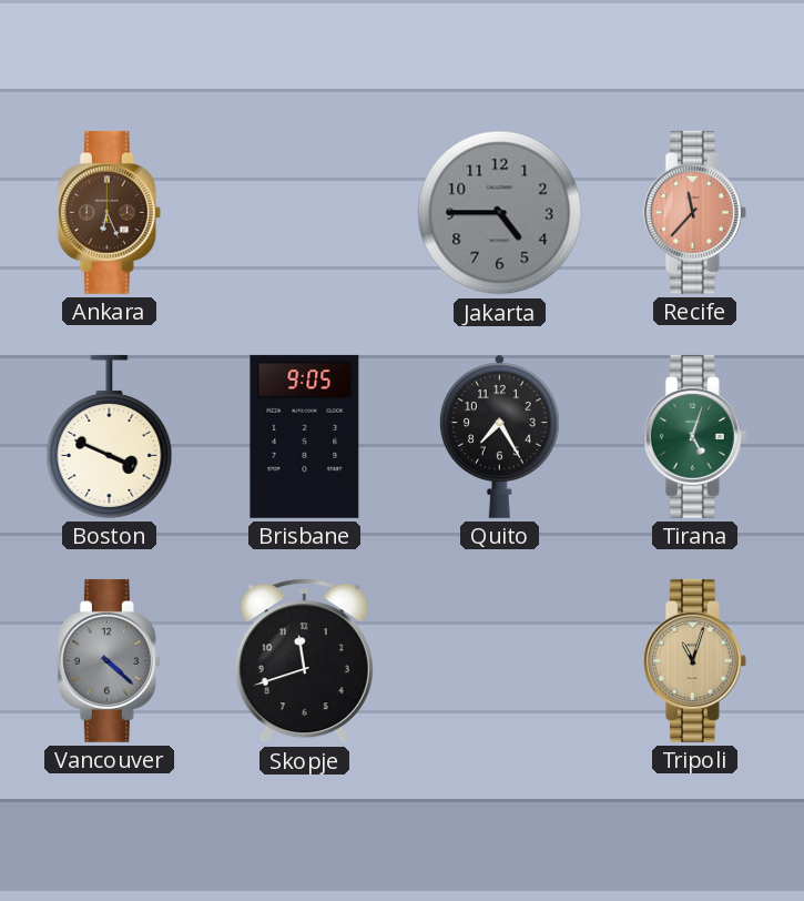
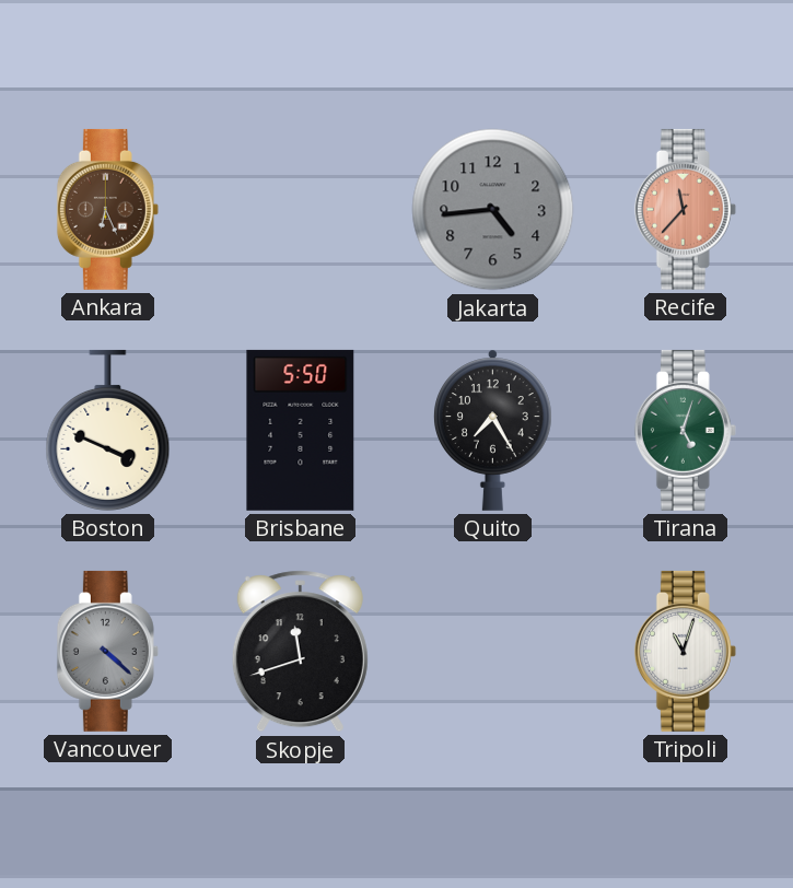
Jakarta: 4:45 -> 4:44 (493, 210)
Brisbane: 9:05 -> 5:50 (301, 430)
Tripoli dial: champagne -> white (685, 651)
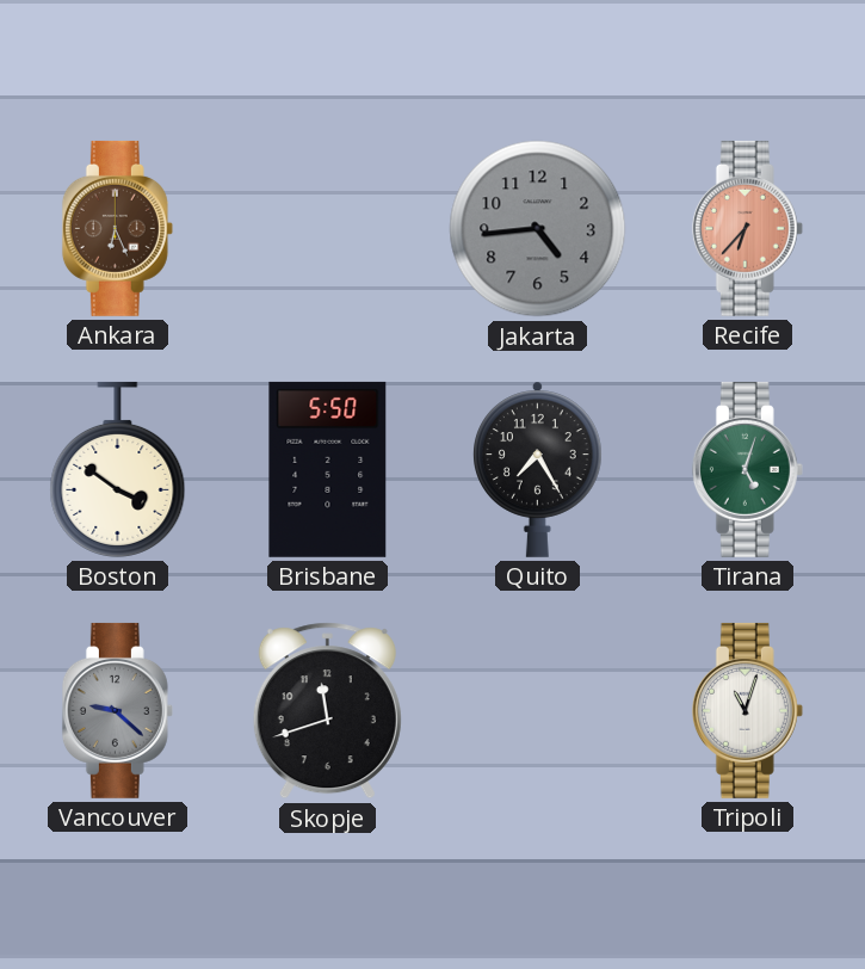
Recife: 11:37 -> 6:37 (747, 228)
Boston: 3:49 -> 3:51 (118, 469)
Vancouver: 4:22 -> 9:22 (117, 710)
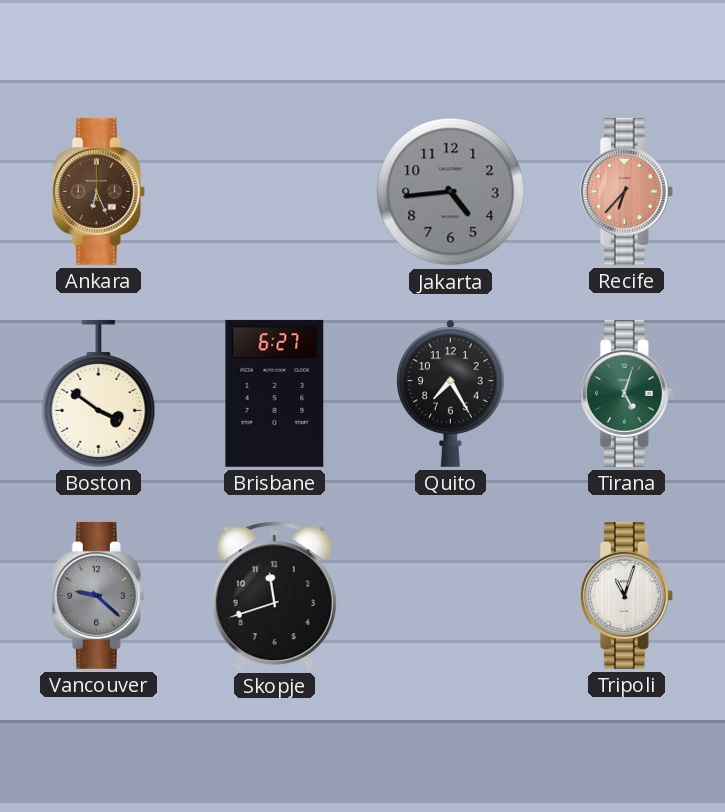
Brisbane: 5:50 -> 6:27 (275, 393)
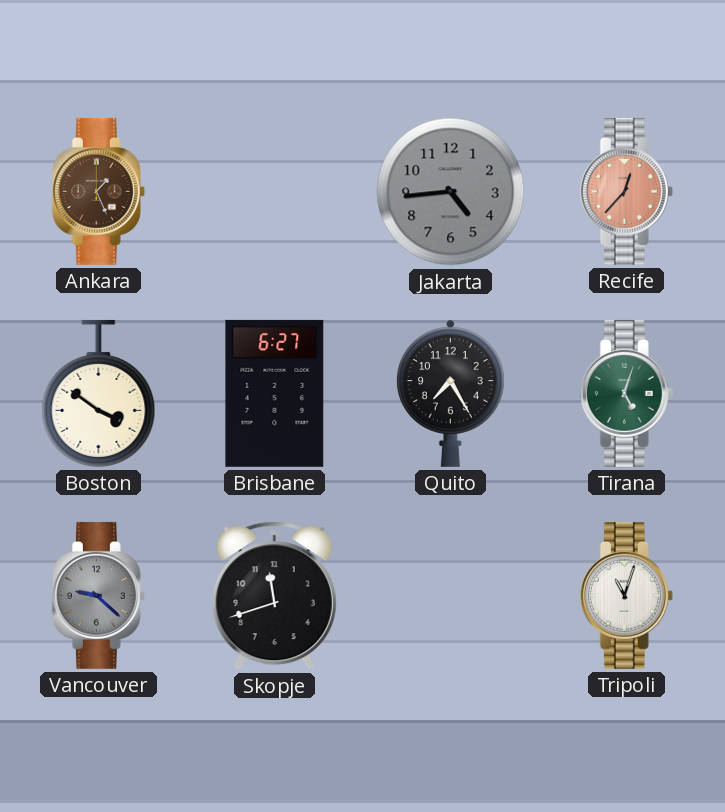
Ankara: 6:26 -> 1:26 (98, 191)
Recife: 6:37 -> 12:37 (626, 191)
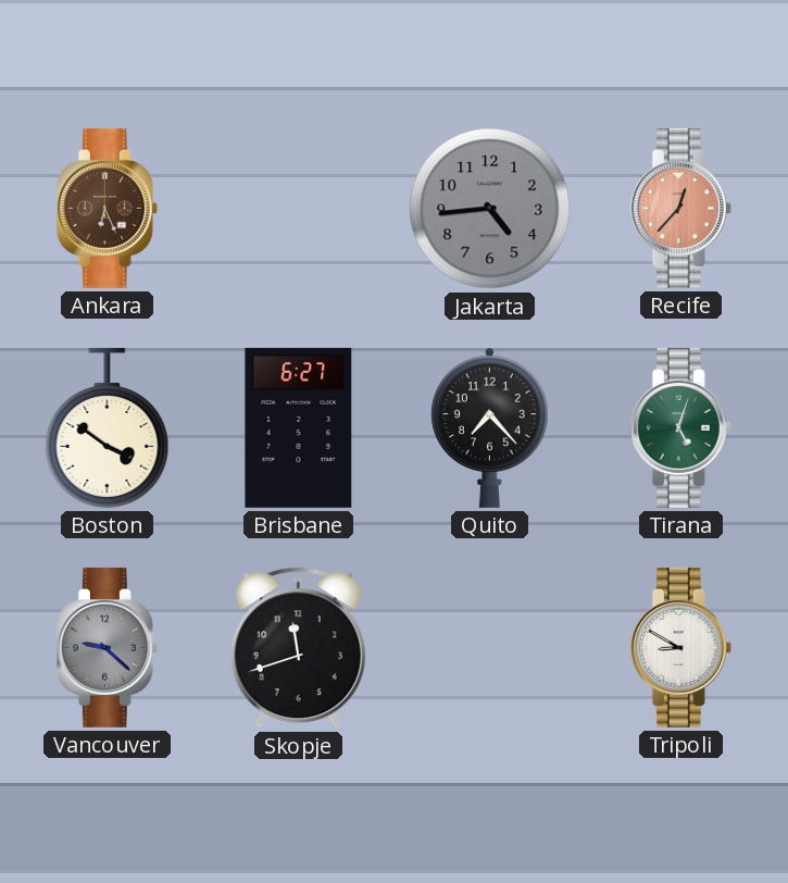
Ankara: 1:26 -> 6:26 (107, 208)
Quito: 7:25 -> 7:23 (490, 427)
Tripoli: 11:03 -> 8:50 (680, 647)
